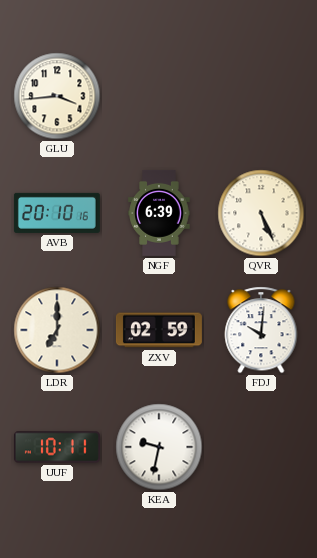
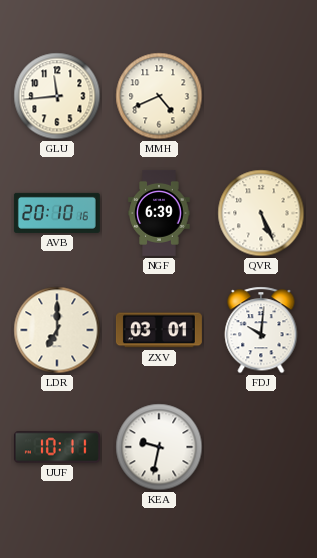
GLU: 3:44 -> 11:44 (57, 96)
MMH: none -> 4:41 (159, 96)
ZXV: 02:59 -> 03:01 (159, 330)
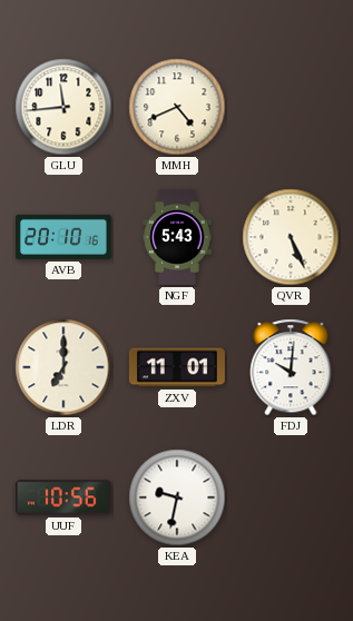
NGF: 6:39 -> 5:43 (177, 237)
ZXV: 03:01 -> 11:01 (177, 367)
UUF: 10:11 -> 10:56 (63, 497)
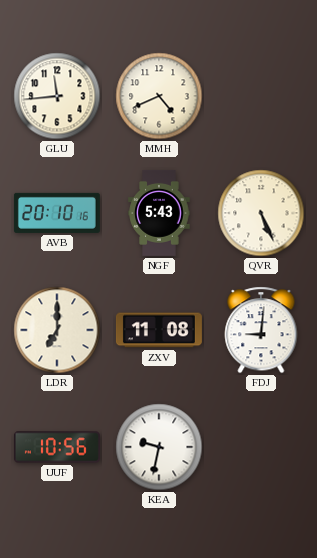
ZXV: 11:01 -> 11:08 (159, 330)
FDJ: 10:01 -> 9:01 (261, 330)
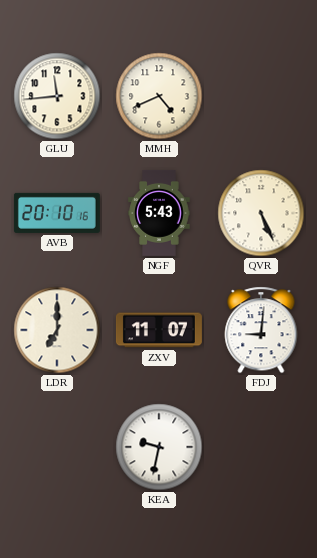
ZXV: 11:08 -> 11:07 (159, 330)
UUF: 10:56 -> none (57, 447)
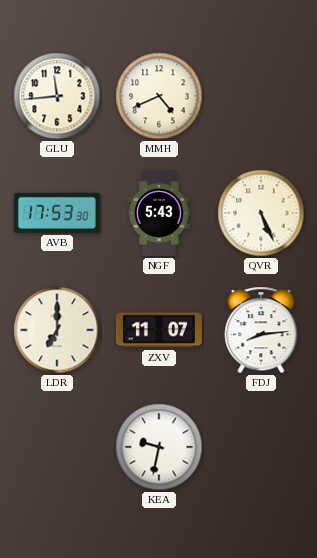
AVB: 20:10 -> 17:53 (57, 213)
FDJ: 9:01 -> 8:14 (261, 330)
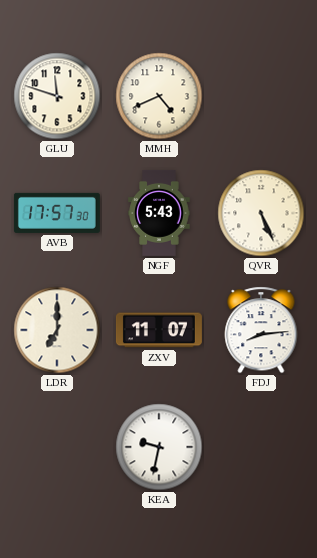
GLU: 11:44 -> 11:48 (57, 96)
AVB: 17:53 -> 17:57 (57, 213)
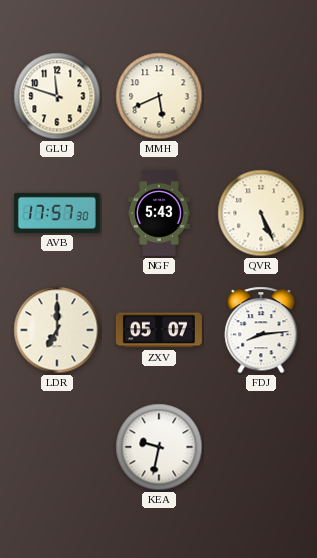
MMH: 4:41 -> 5:41 (159, 96)
ZXV: 11:07 -> 05:07 (159, 330)
